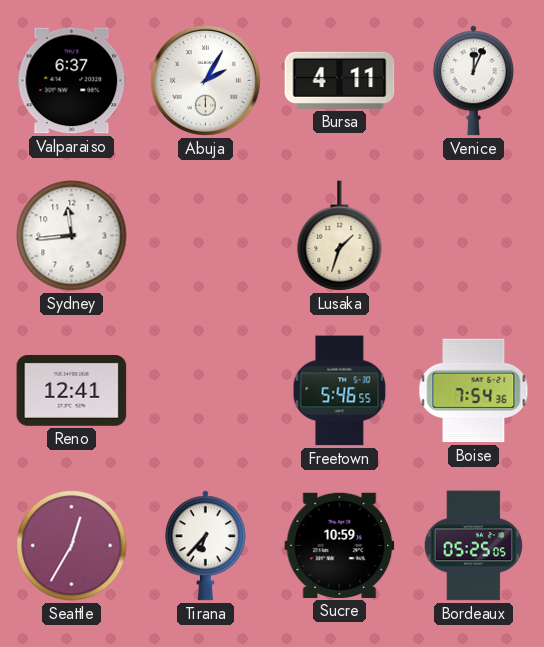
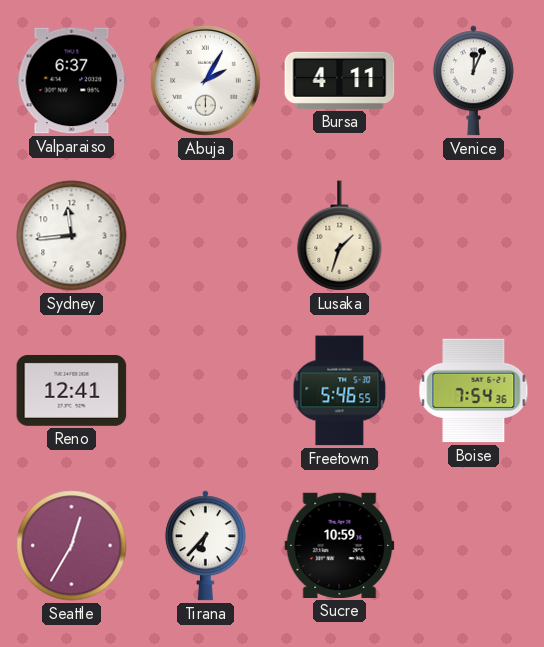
Bordeaux: 05:25 -> none (474, 546)
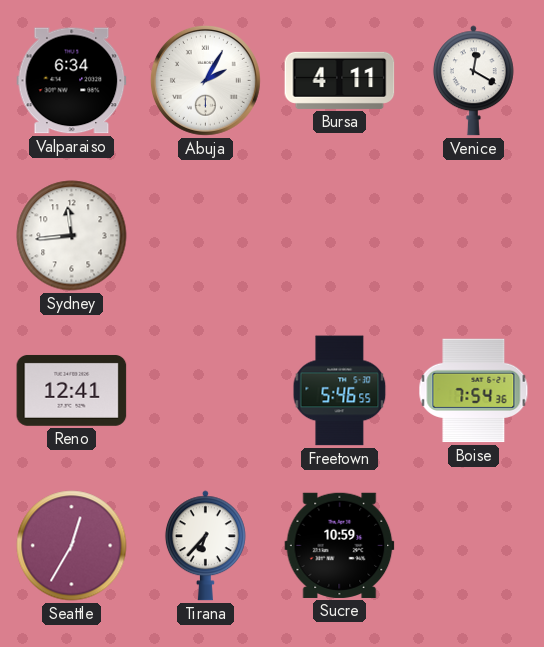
Valparaiso: 6:37 -> 6:34 (72, 81)
Venice: 12:04 -> 12:20 (473, 81)
Lusaka: 1:33 -> none (340, 236)
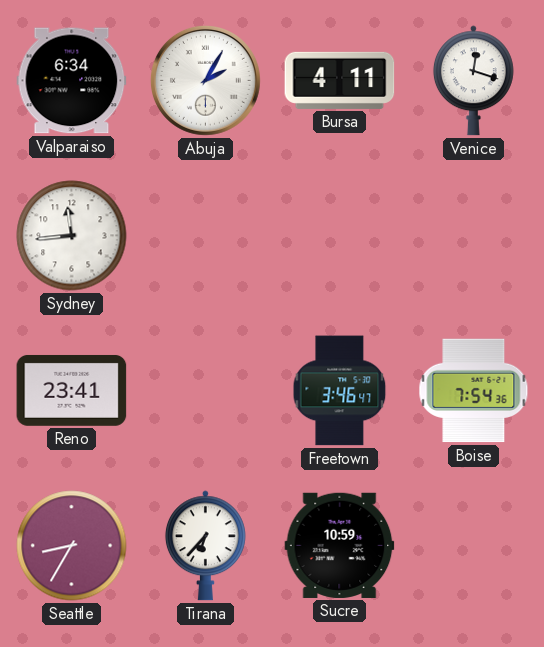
Venice: 12:20 -> 12:18 (473, 81)
Reno: 12:41 -> 23:41 (72, 390)
Freetown: 5:46 -> 3:46 (340, 391)
Seattle: 12:35 -> 8:35 (72, 546)
